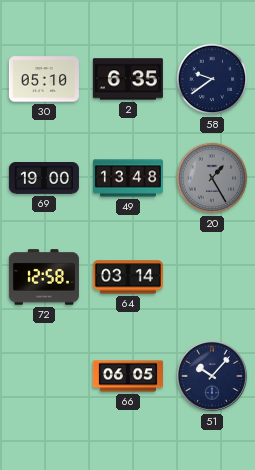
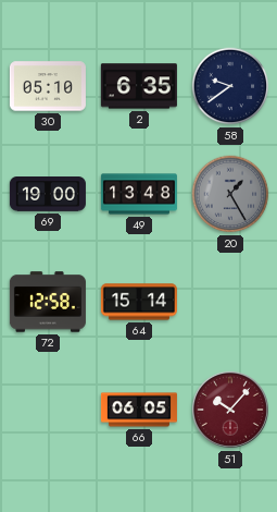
64: 03:14 -> 15:14 (139, 302)
51 dial: navy -> burgundy (230, 410)
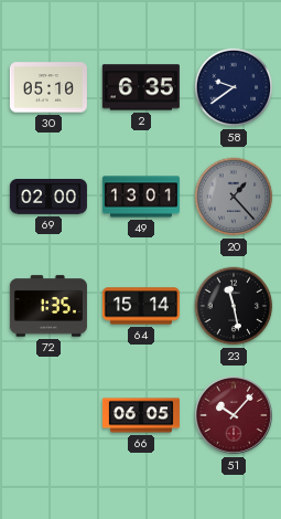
69: 19:00 -> 02:00 (48, 197)
49: 13:48 -> 13:01 (141, 197)
20: 1:25 -> 1:23 (234, 197)
72: 12:58 -> 1:35 (48, 306)
23: none -> 11:28 (234, 306)
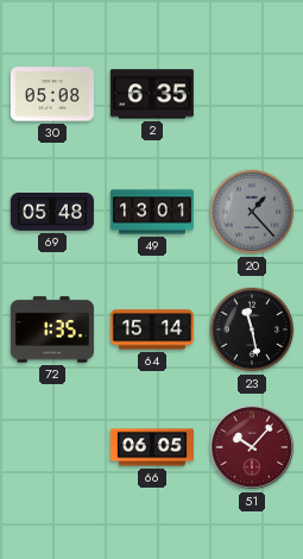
30: 05:10 -> 05:08 (52, 94)
58: 9:39 -> none (234, 87)
69: 02:00 -> 05:48 (52, 212)
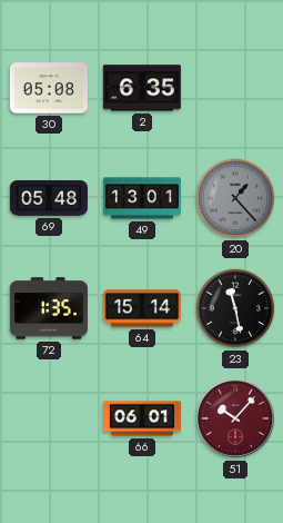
66: 06:05 -> 06:01 (142, 418)
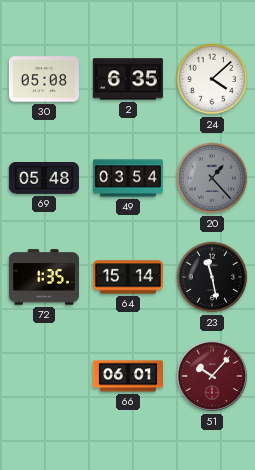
24: none -> 4:08 (212, 79)
49: 13:01 -> 03:54 (128, 178)
